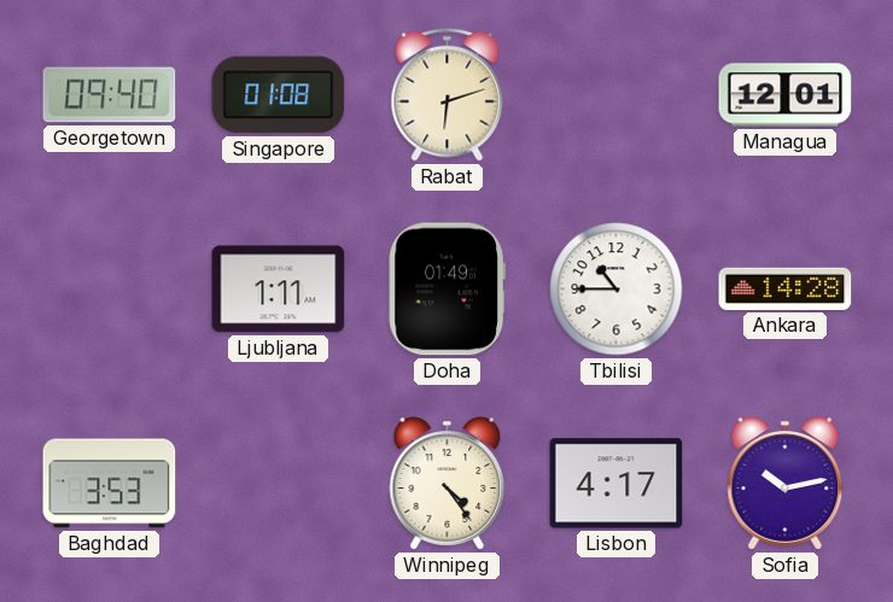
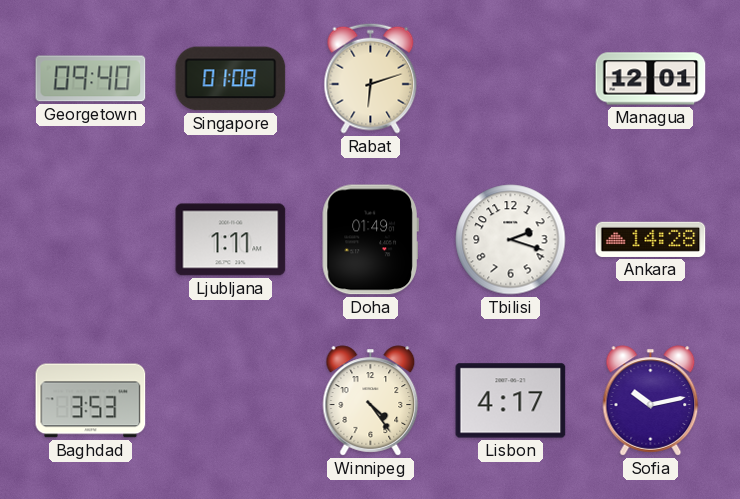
Tbilisi: 10:45 -> 2:18 (511, 240)
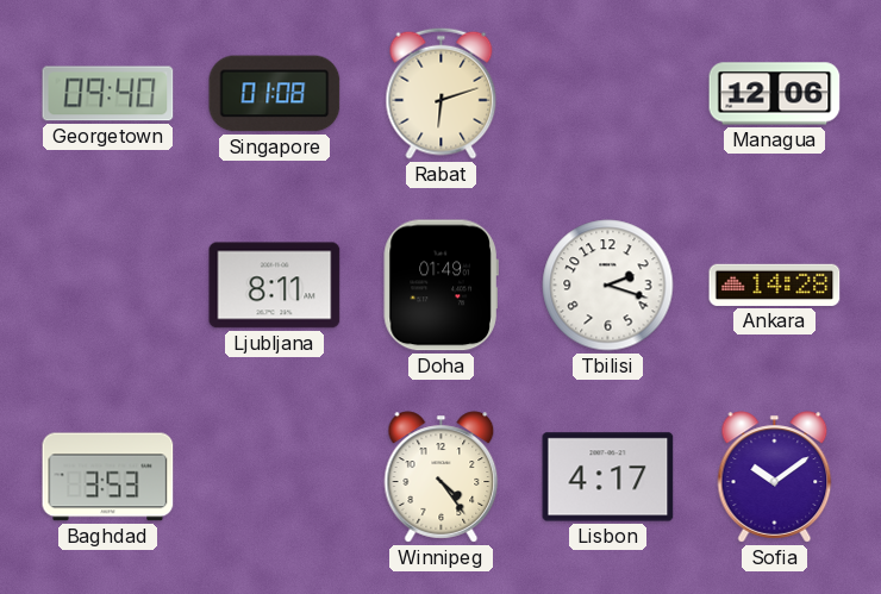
Managua: 12:01 -> 12:06 (775, 94)
Ljubljana: 1:11 -> 8:11 (275, 286)
Sofia: 10:13 -> 10:09 (775, 477)
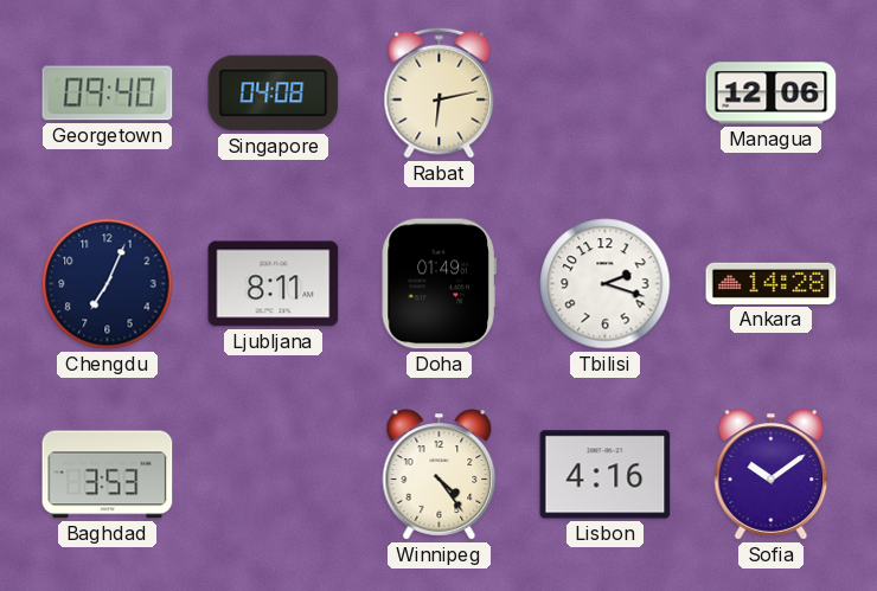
Singapore: 01:08 -> 04:08 (274, 94)
Rabat: 6:12 -> 6:13 (440, 92)
Chengdu: none -> 7:04 (108, 284)
Lisbon: 4:17 -> 4:16 (606, 475)
